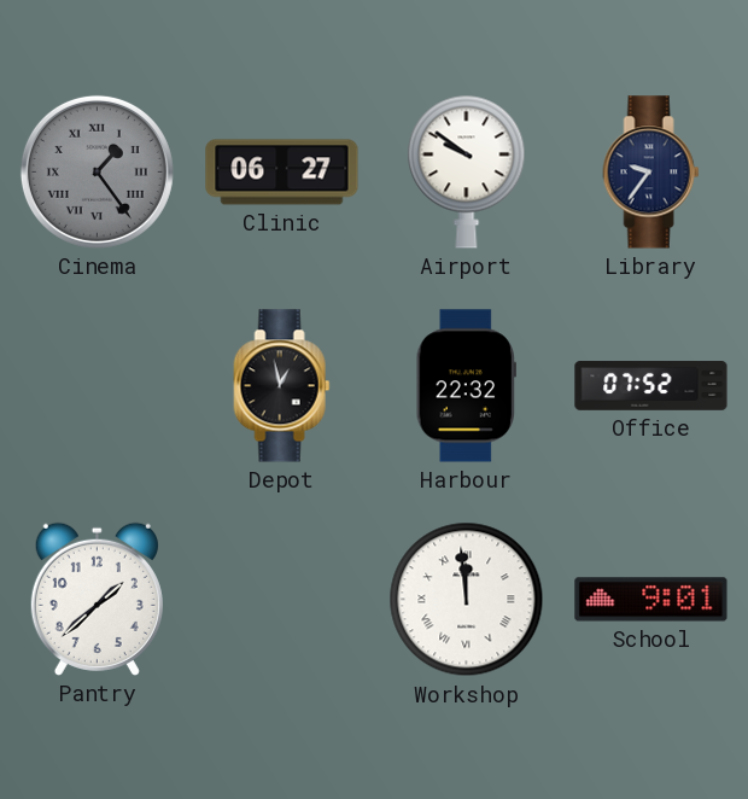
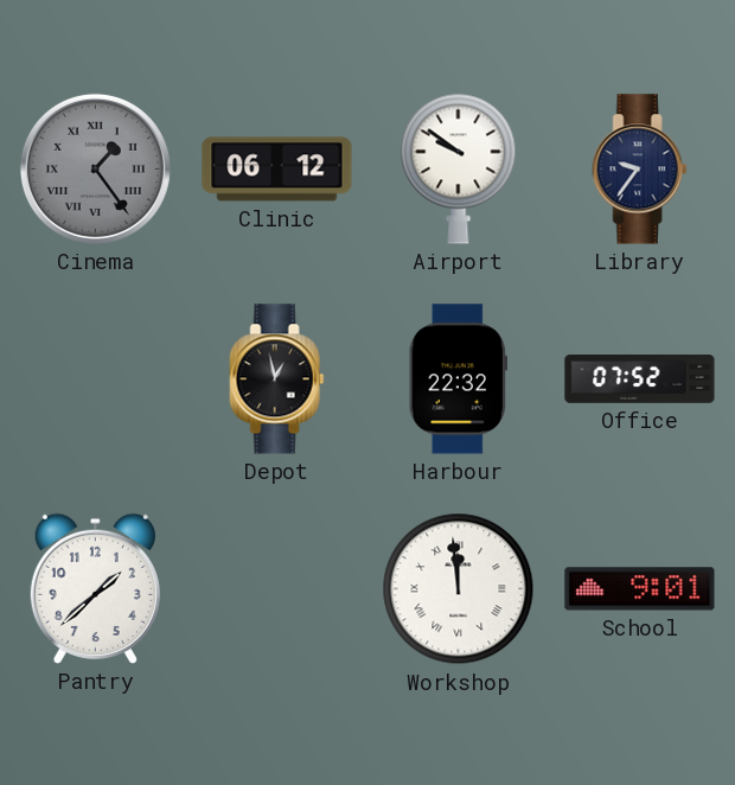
Clinic: 06:27 -> 06:12 (277, 170)
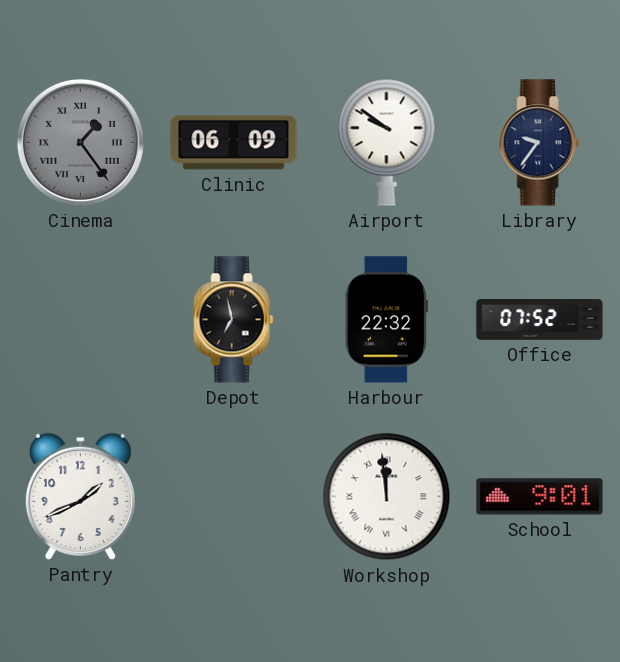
Clinic: 06:12 -> 06:09 (234, 143)
Depot: 12:58 -> 6:58 (234, 320)
Pantry: 1:38 -> 1:41 (80, 496)
